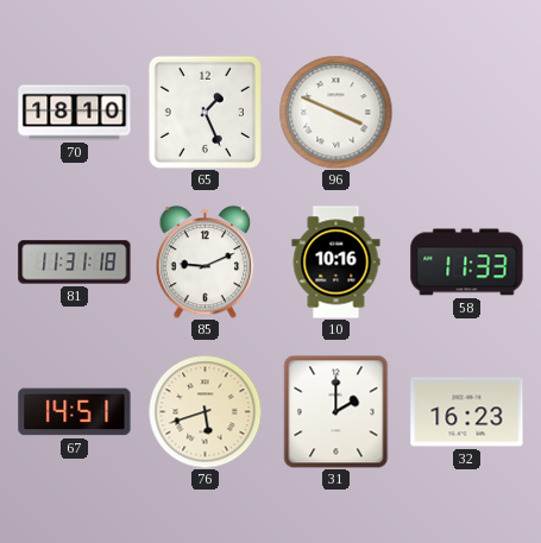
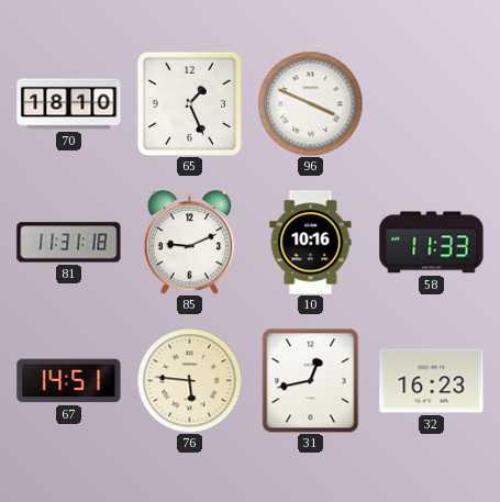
76: 5:42 -> 5:46 (189, 380)
31: 2:00 -> 12:43 (311, 380)
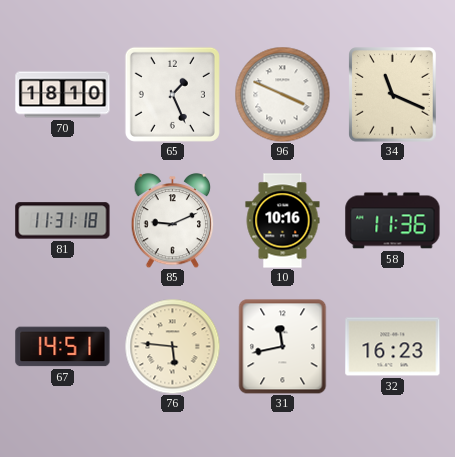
34: none -> 11:19 (393, 95)
58: 11:33 -> 11:36 (393, 221)
31: 12:43 -> 11:43 (283, 346)
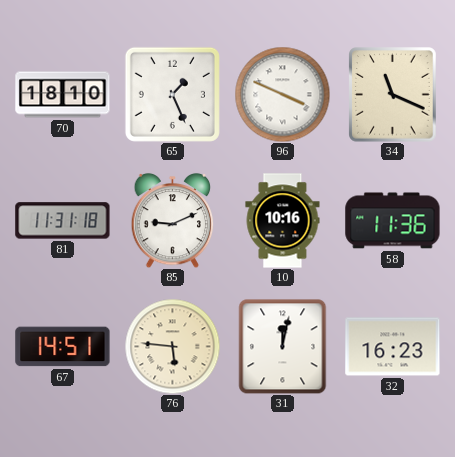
31: 11:43 -> 12:02 (283, 346)
